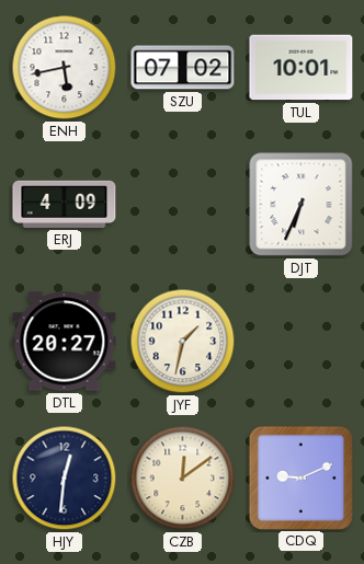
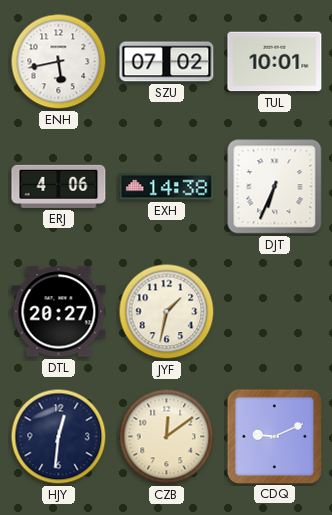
ERJ: 4:09 -> 4:06 (59, 186)
EXH: none -> 14:38 (167, 187)
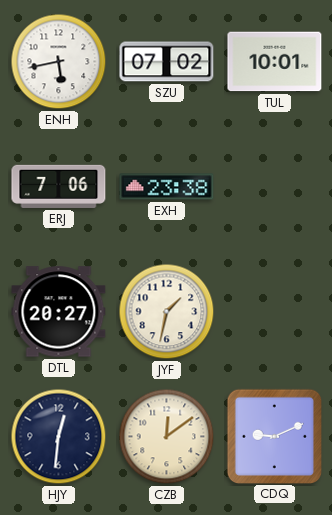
ERJ: 4:06 -> 7:06 (59, 186)
EXH: 14:38 -> 23:38 (167, 187)
DJT: 6:34 -> none (275, 187)
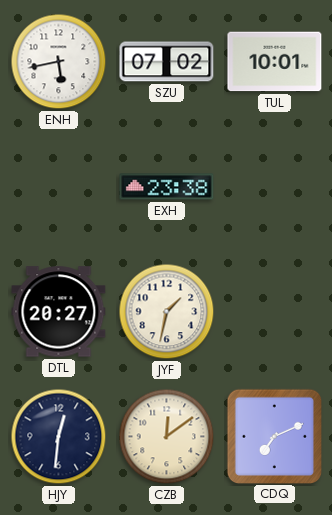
ERJ: 7:06 -> none (59, 186)
CDQ: 9:11 -> 7:11 (274, 436)
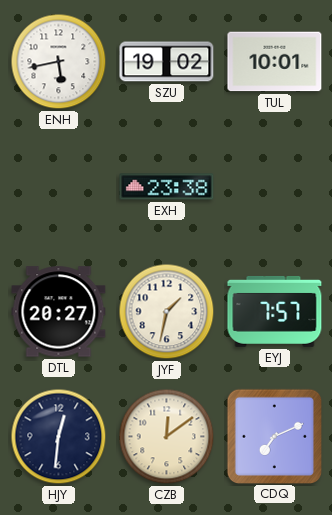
SZU: 07:02 -> 19:02 (167, 62)
EYJ: none -> 7:57 (275, 311)
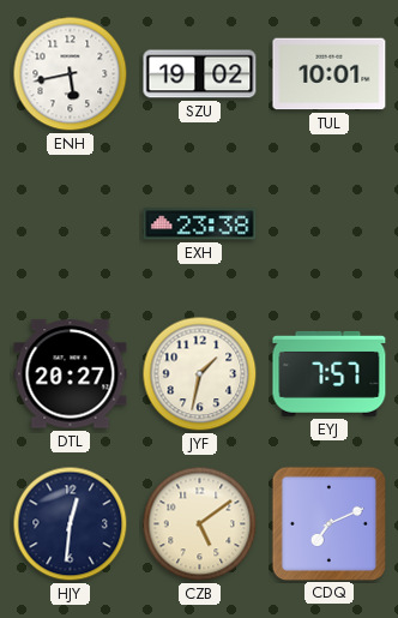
CZB: 12:09 -> 5:09 (200, 524)
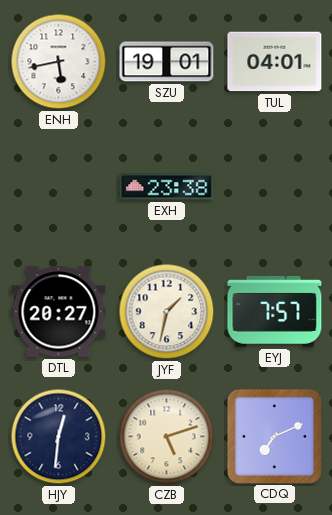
SZU: 19:02 -> 19:01 (167, 62)
TUL: 10:01 -> 04:01 (275, 62)
CZB: 5:09 -> 5:12 (167, 437)
